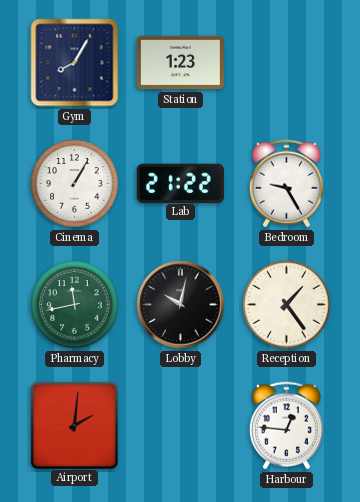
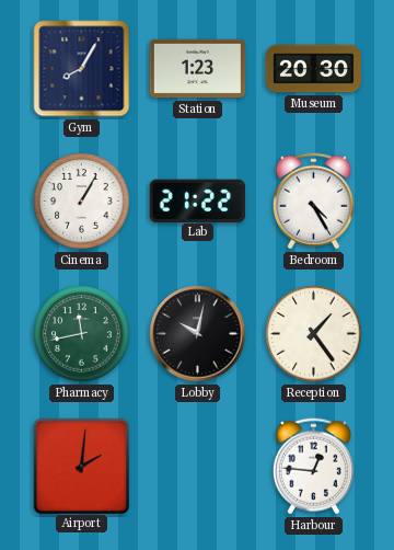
Museum: none -> 20:30 (313, 69)
Bedroom: 9:25 -> 4:25 (313, 202)
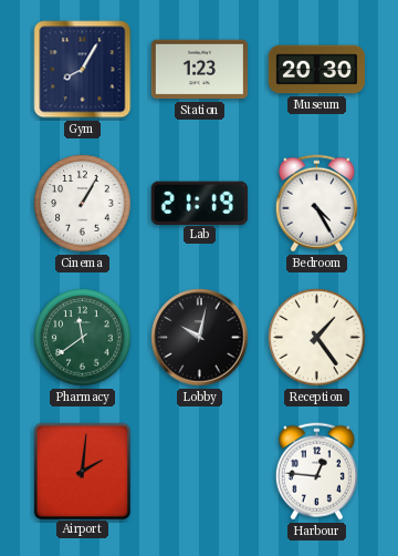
Lab: 21:22 -> 21:19 (199, 203)
Pharmacy: 11:43 -> 11:39 (83, 338)
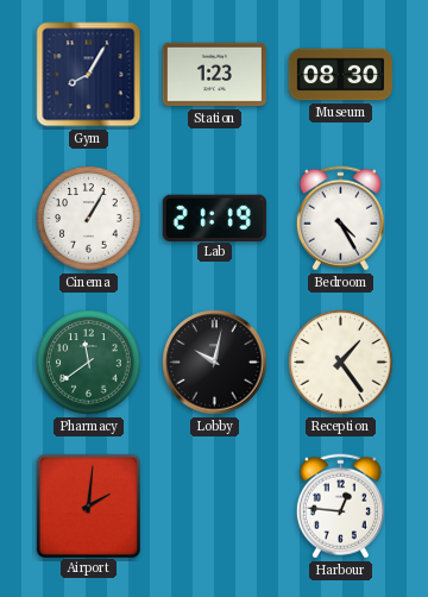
Museum: 20:30 -> 08:30 (340, 75)
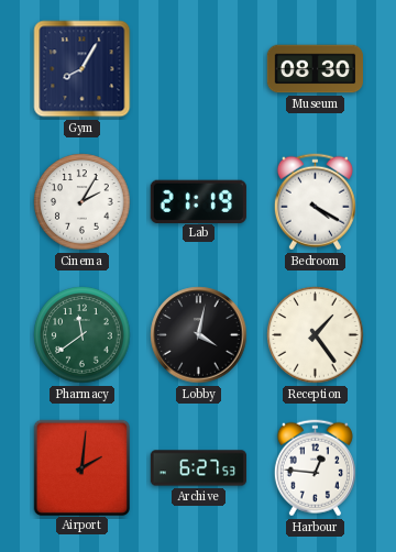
Station: 1:23 -> none (214, 75)
Cinema: 1:05 -> 2:05 (82, 202)
Bedroom: 4:25 -> 4:20 (315, 202)
Lobby: 10:02 -> 4:02 (199, 335)
Archive: none -> 6:27 (199, 468)
